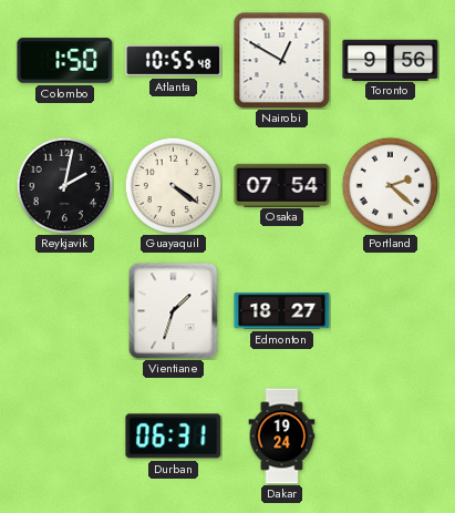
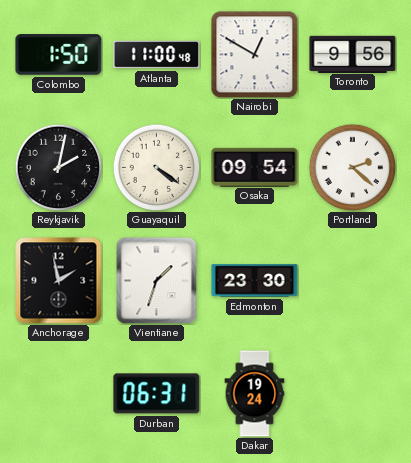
Atlanta: 10:55 -> 11:00 (157, 55)
Osaka: 07:54 -> 09:54 (255, 167)
Anchorage: none -> 1:58 (59, 281)
Edmonton: 18:27 -> 23:30 (255, 281)
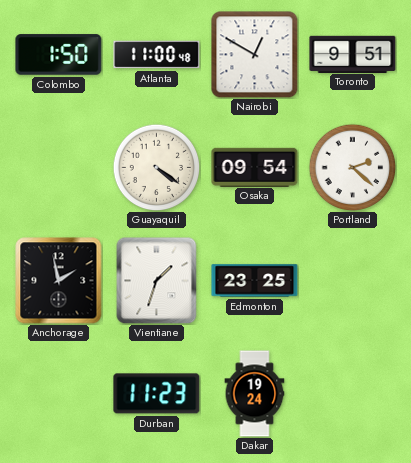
Toronto: 9:56 -> 9:51 (353, 54)
Reykjavik: 2:02 -> none (58, 167)
Edmonton: 23:30 -> 23:25 (255, 281)
Durban: 06:31 -> 11:23 (157, 394)
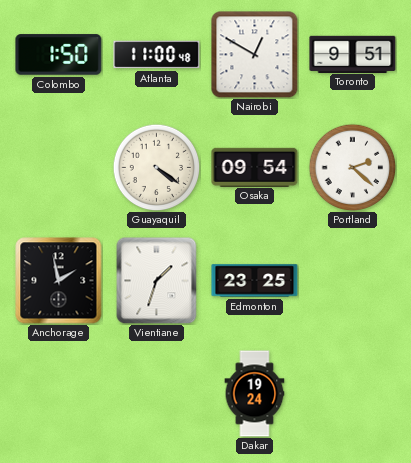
Durban: 11:23 -> none (157, 394)
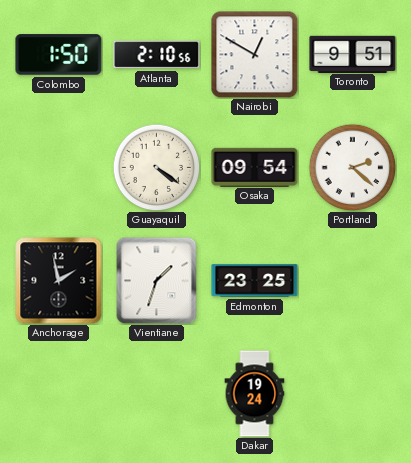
Atlanta: 11:00 -> 2:10 (157, 55)
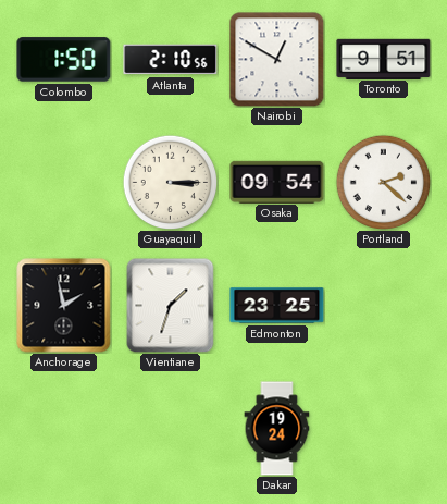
Guayaquil: 4:21 -> 3:15 (170, 182)
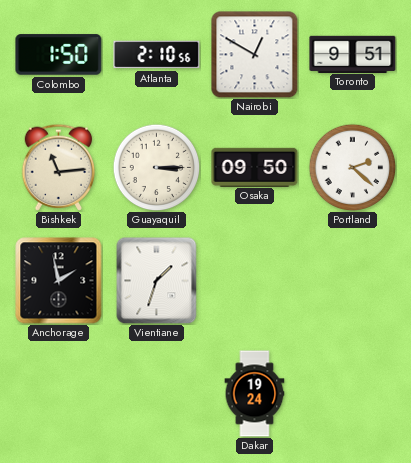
Bishkek: none -> 11:14 (59, 167)
Osaka: 09:54 -> 09:50 (255, 167)
Edmonton: 23:25 -> none (277, 306)
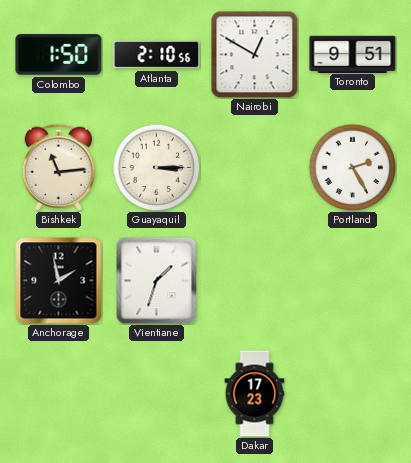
Osaka: 09:50 -> none (255, 167)
Portland: 2:22 -> 2:25 (352, 167)
Dakar: 19:24 -> 17:23 (255, 394)
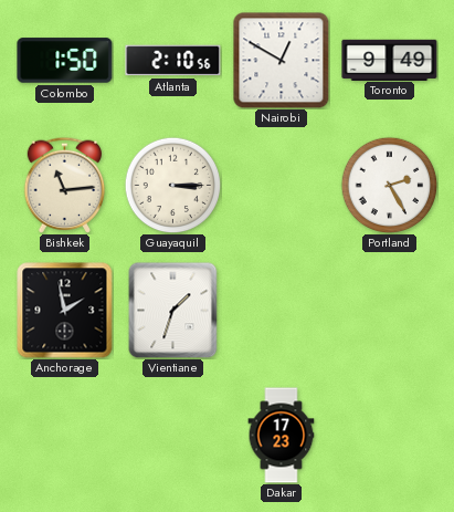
Toronto: 9:51 -> 9:49 (390, 60)
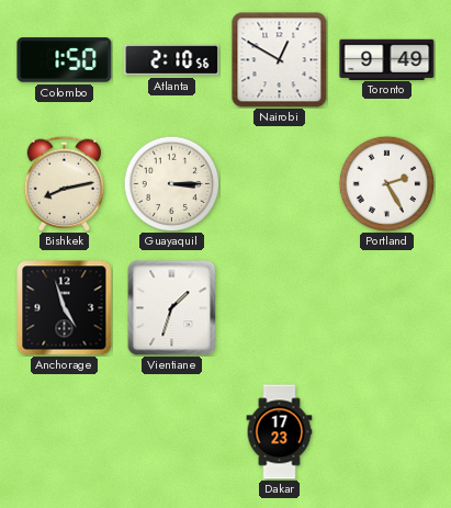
Bishkek: 11:14 -> 8:13 (65, 183)
Anchorage: 1:58 -> 4:57 (65, 308)
